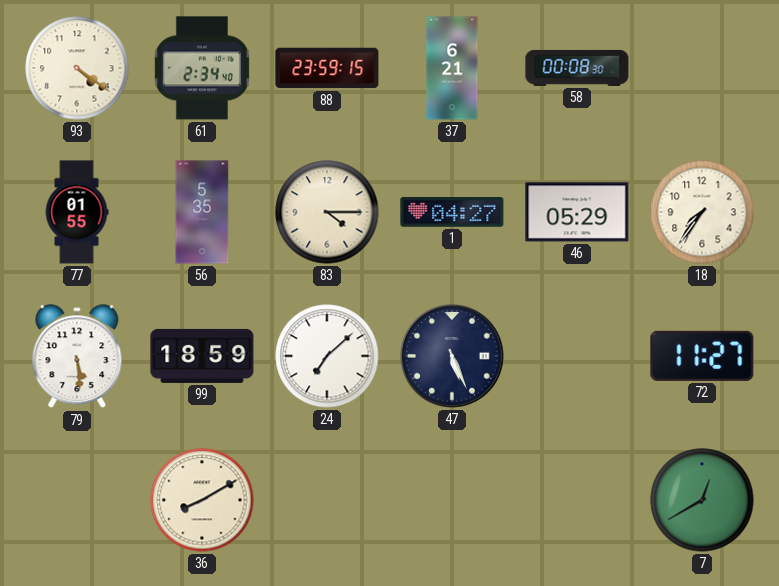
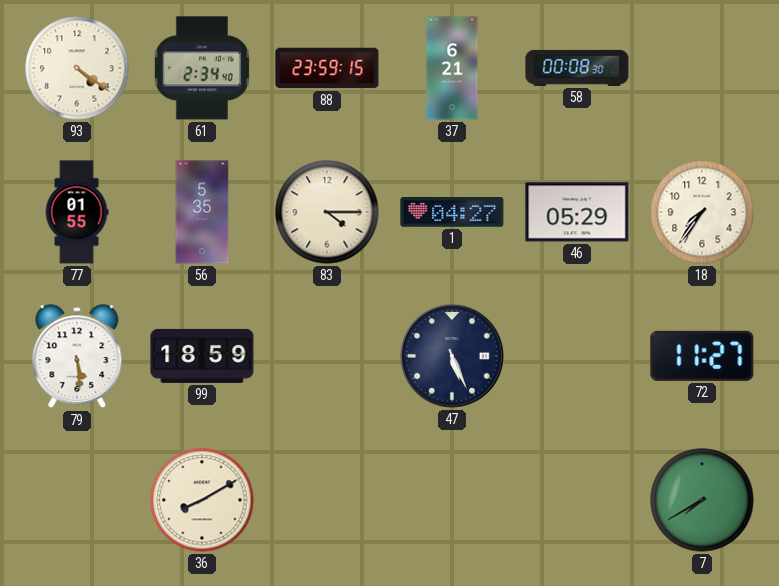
24: 7:08 -> none (327, 356)
7: 12:40 -> 7:40 (702, 500)
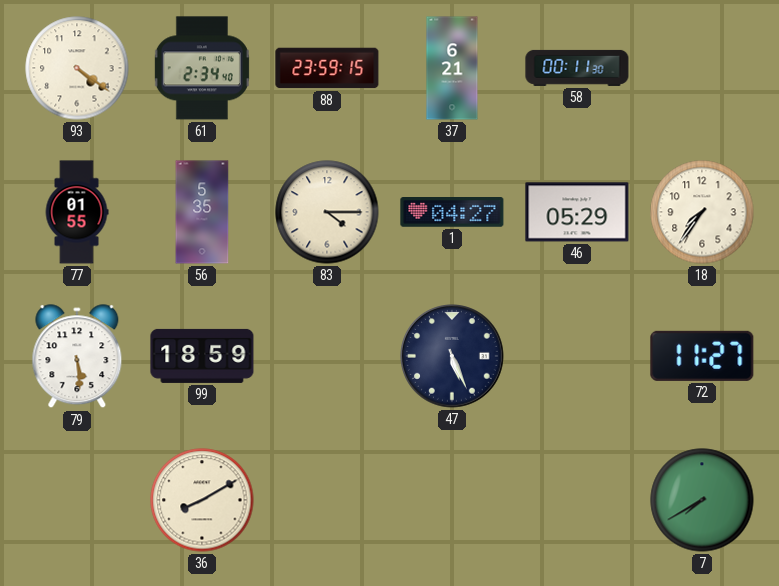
58: 00:08 -> 00:11 (577, 68)
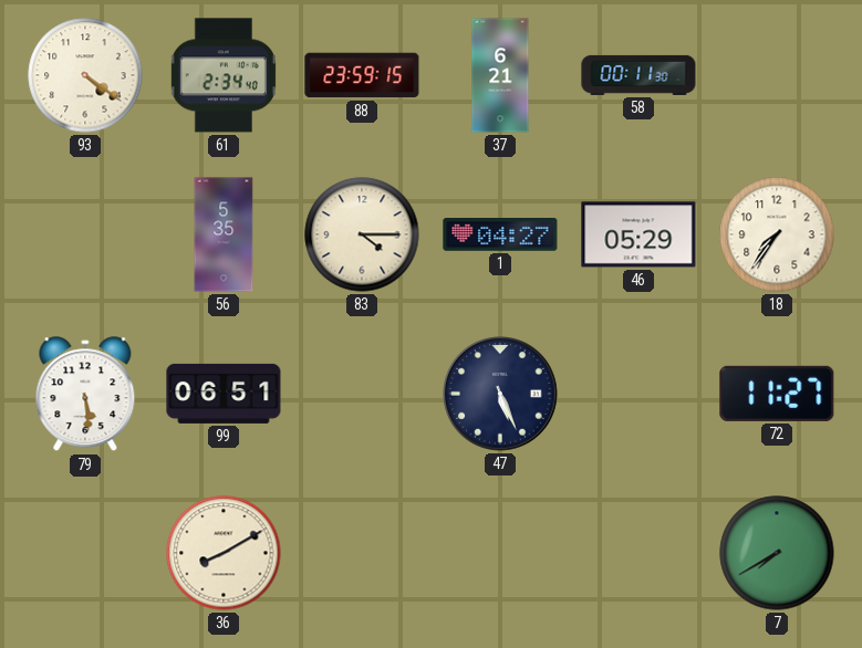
77: 01:55 -> none (77, 212)
99: 18:59 -> 06:51 (224, 394)
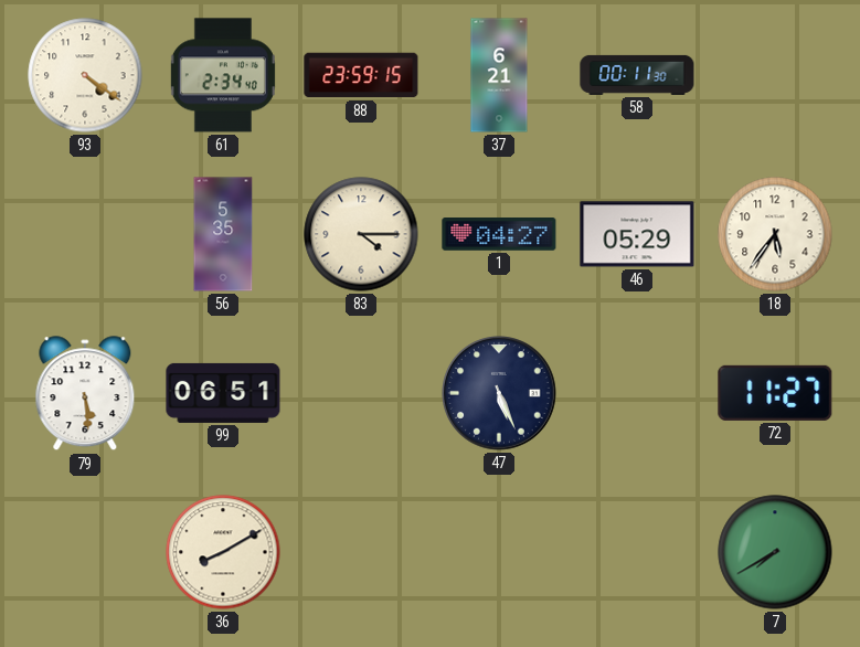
18: 7:36 -> 5:36 (775, 234)
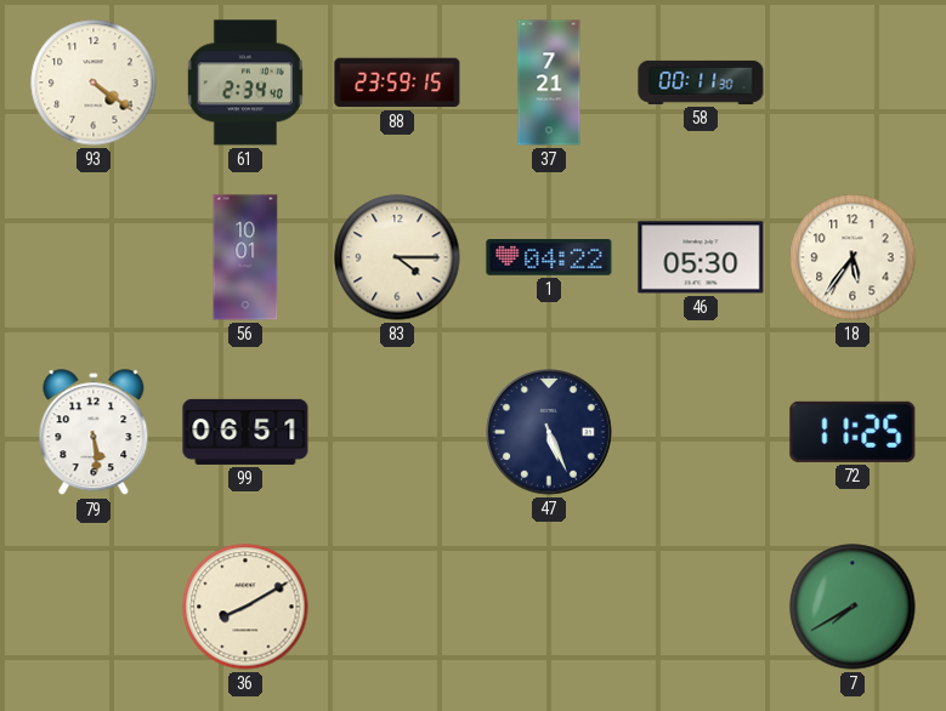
37: 6:21 -> 7:21 (549, 83)
56: 5:35 -> 10:01 (245, 257)
1: 04:27 -> 04:22 (549, 258)
46: 05:29 -> 05:30 (701, 257)
72: 11:27 -> 11:25 (852, 432)
